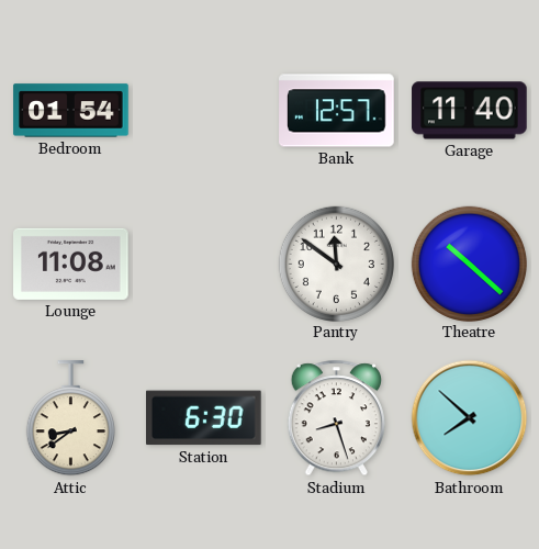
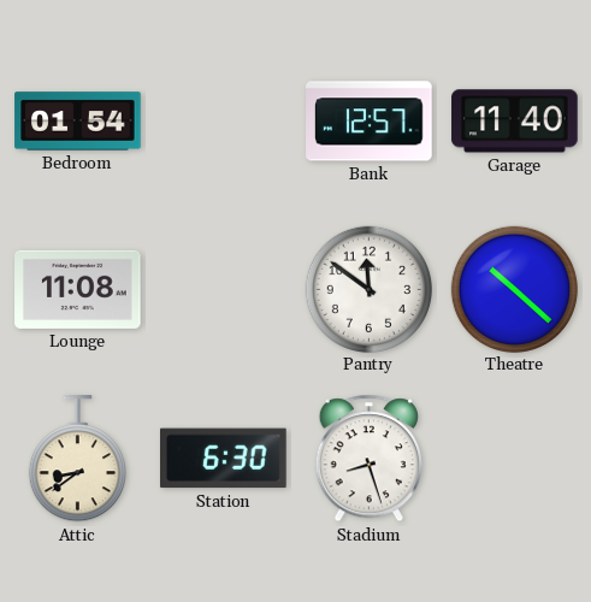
Bathroom: 7:52 -> none (470, 418)
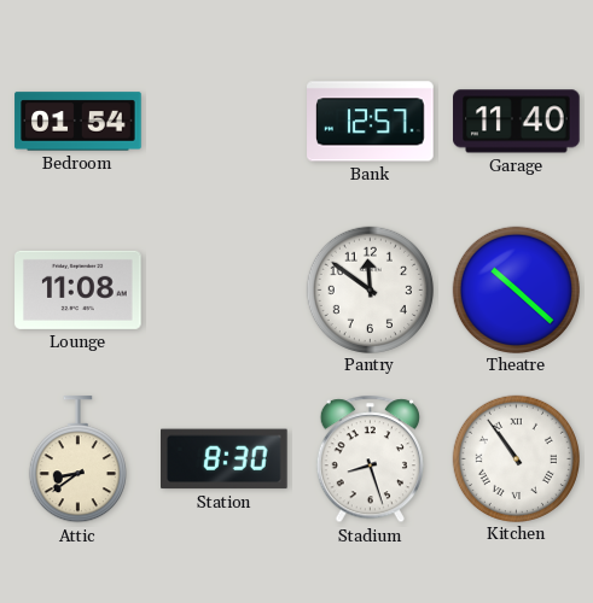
Station: 6:30 -> 8:30 (225, 459)
Kitchen: none -> 10:54 (516, 458)
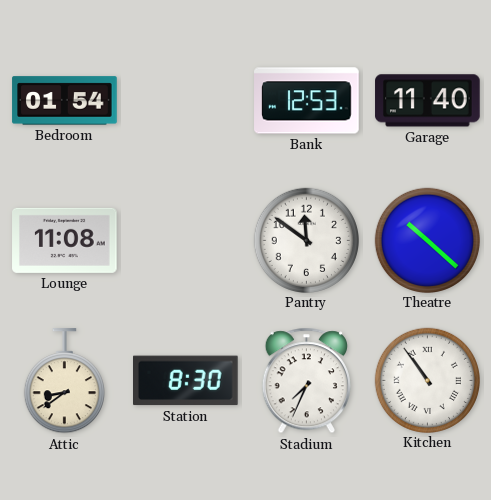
Bank: 12:57 -> 12:53 (307, 101)
Stadium: 8:27 -> 7:34 (306, 381)
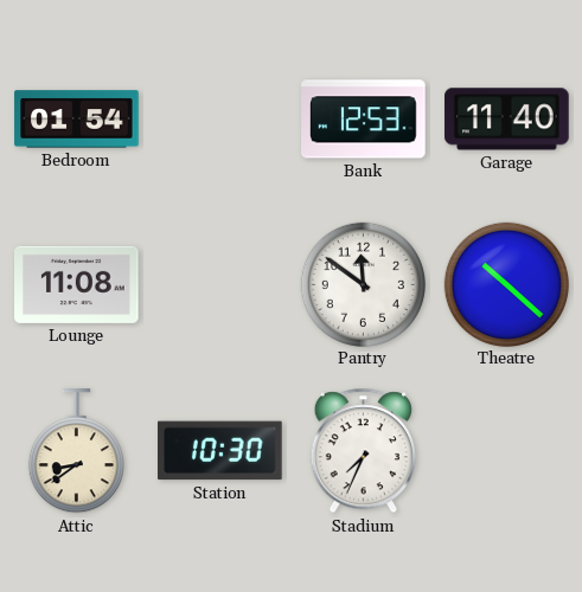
Station: 8:30 -> 10:30 (220, 451)
Kitchen: 10:54 -> none (427, 380)
